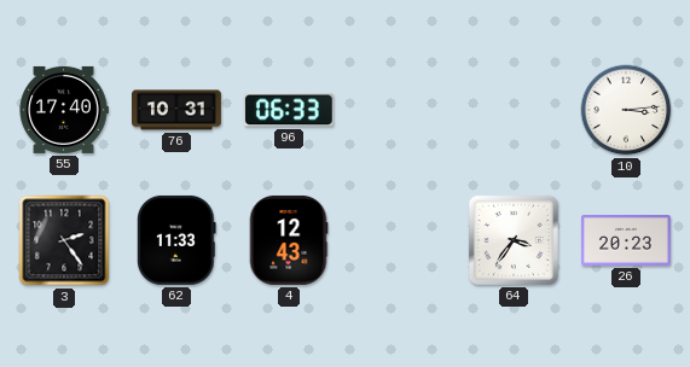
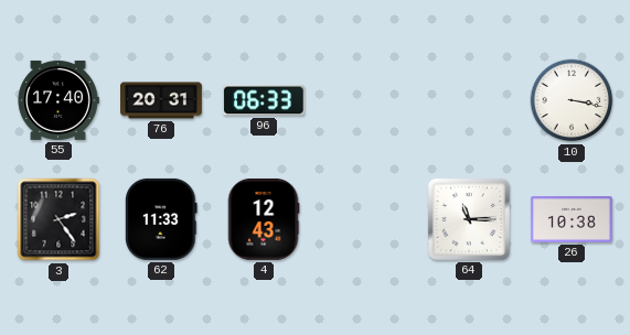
76: 10:31 -> 20:31 (162, 100)
10: 3:14 -> 3:17 (572, 100)
64: 3:36 -> 11:15 (469, 219)
26: 20:23 -> 10:38 (572, 220)
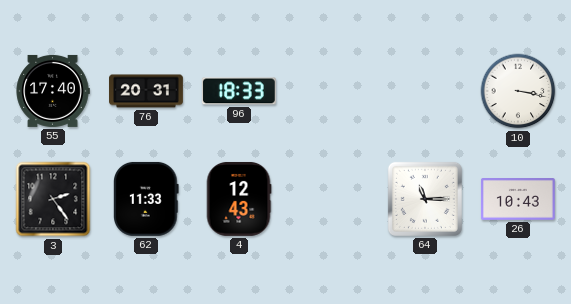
96: 06:33 -> 18:33 (239, 91)
26: 10:38 -> 10:43 (518, 200)
